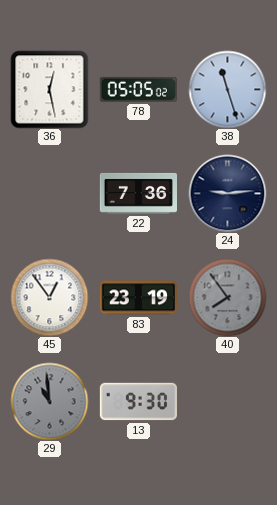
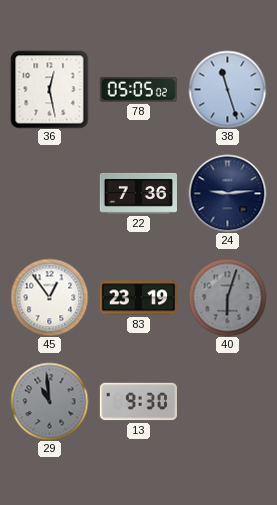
40: 7:54 -> 6:03 (227, 297)
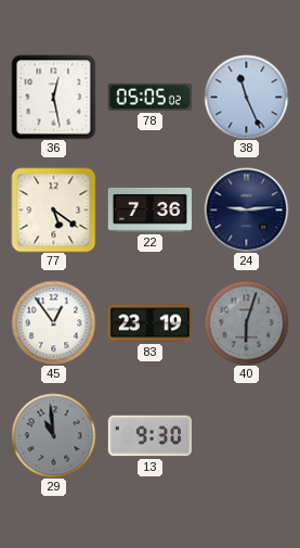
38: 11:27 -> 11:26 (246, 97)
77: none -> 5:21 (53, 209)
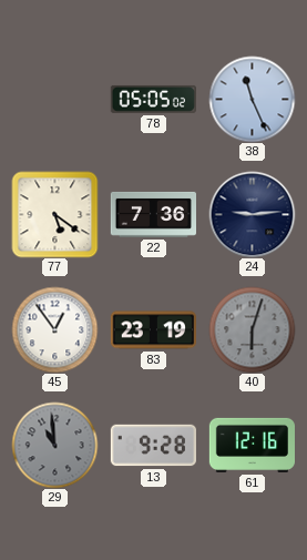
36: 12:28 -> none (53, 97)
13: 9:30 -> 9:28 (153, 446)
61: none -> 12:16 (252, 445)
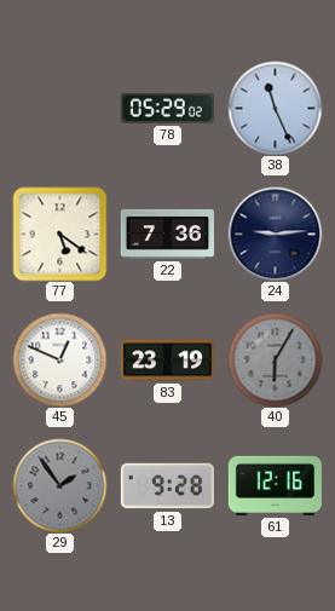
78: 05:05 -> 05:29 (167, 108)
45: 12:54 -> 12:49 (59, 359)
40: 6:03 -> 6:05 (275, 359)
29: 10:59 -> 1:54 (59, 485)
